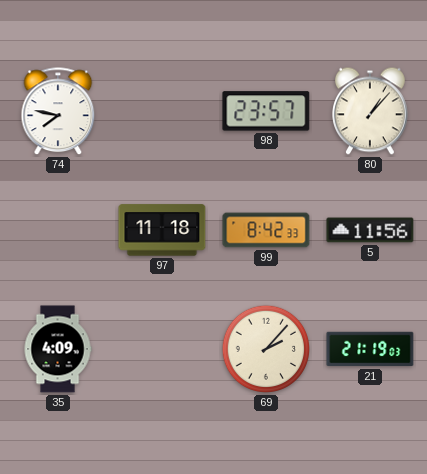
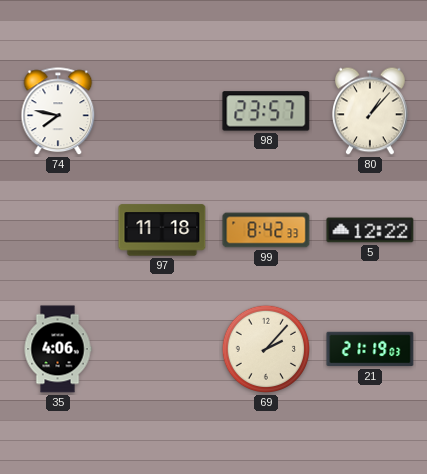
5: 11:56 -> 12:22 (370, 230)
35: 4:09 -> 4:06 (58, 349)
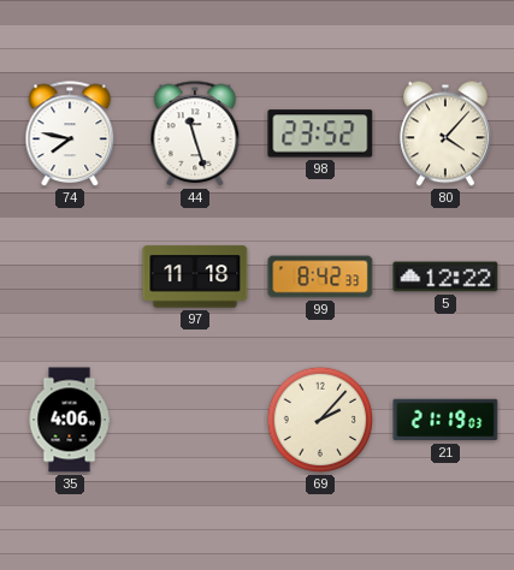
44: none -> 11:27 (195, 135)
98: 23:57 -> 23:52 (320, 133)
80: 1:07 -> 4:07 (447, 133)
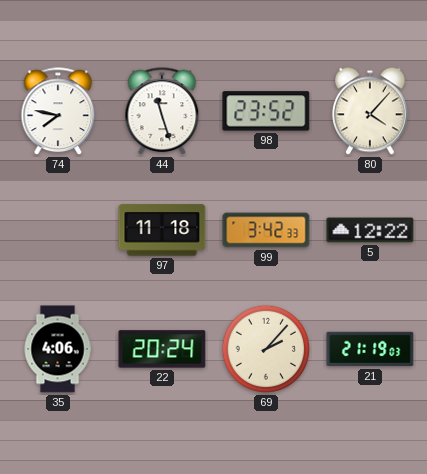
99: 8:42 -> 3:42 (266, 230)
22: none -> 20:24 (162, 349)
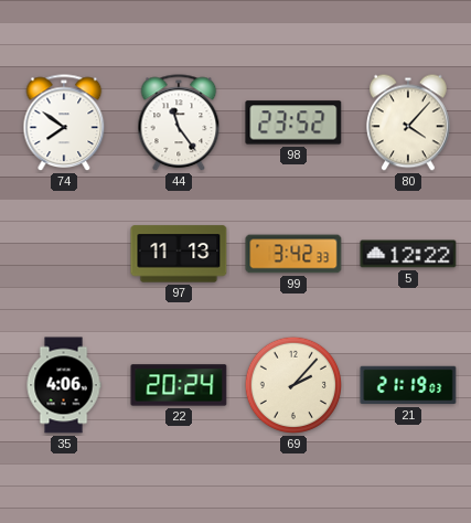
74: 7:47 -> 7:51 (64, 124)
44: 11:27 -> 11:24 (179, 124)
97: 11:18 -> 11:13 (179, 254)
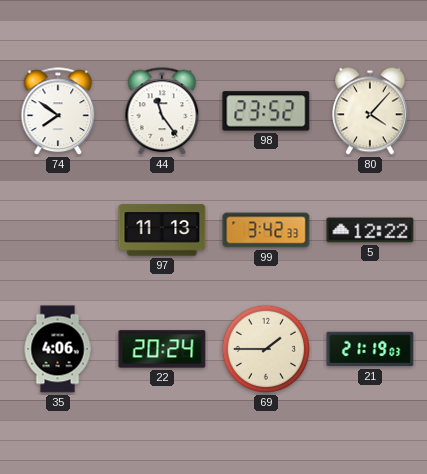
69: 2:07 -> 1:45 (266, 349)
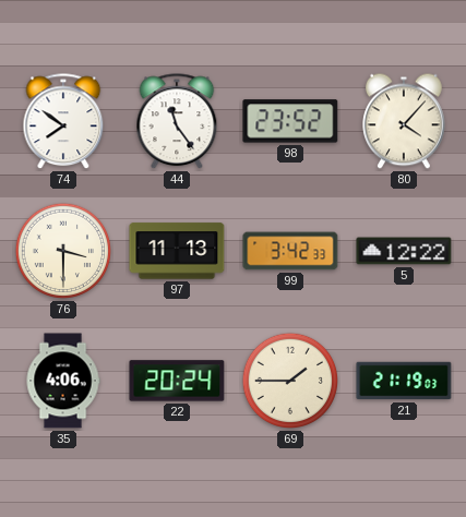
76: none -> 3:30 (63, 251)
